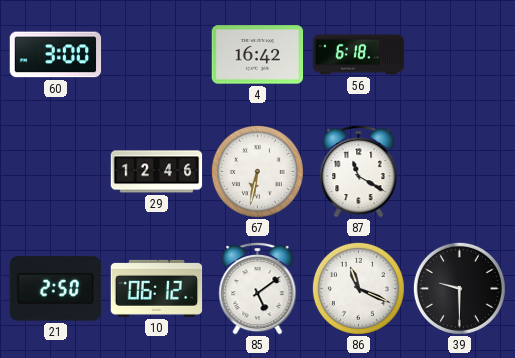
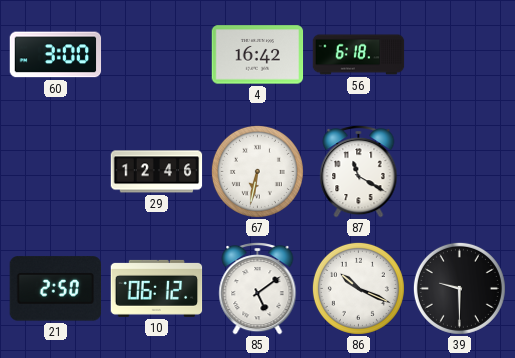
86: 11:19 -> 10:19 (358, 288)
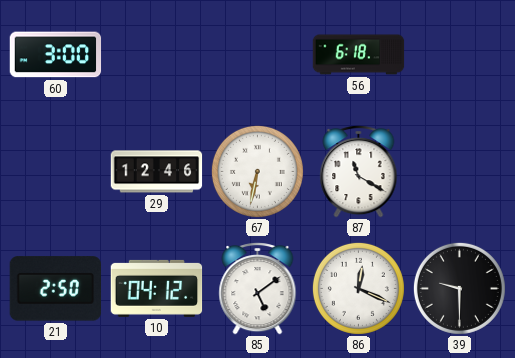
4: 16:42 -> none (258, 55)
10: 06:12 -> 04:12 (157, 288)
86: 10:19 -> 12:19 (358, 288)
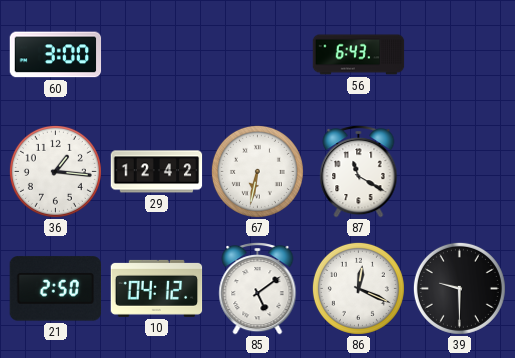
56: 6:18 -> 6:43 (359, 55)
36: none -> 1:16 (55, 171)
29: 12:46 -> 12:42 (157, 172)
